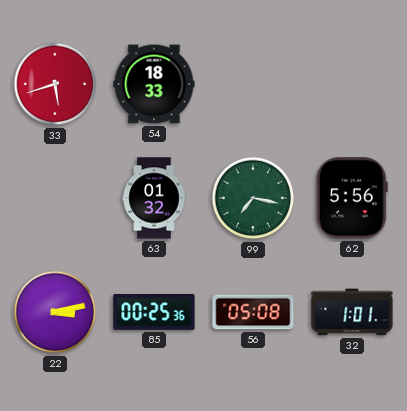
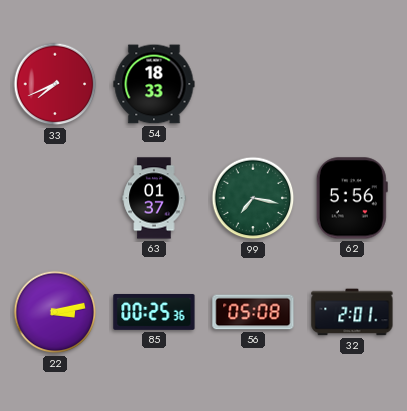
33: 5:42 -> 7:41 (55, 84)
63: 01:32 -> 01:37 (154, 198)
32: 1:01 -> 2:01 (352, 312)
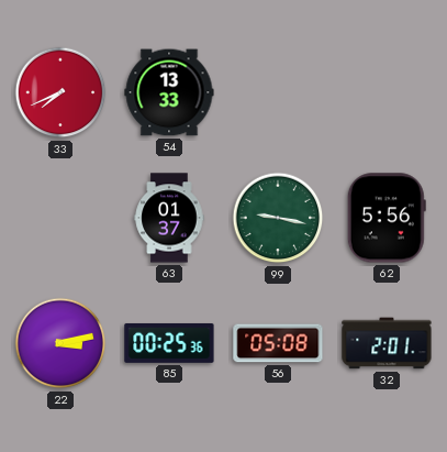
54: 18:33 -> 13:33 (169, 92)
99: 7:17 -> 9:17 (278, 218)
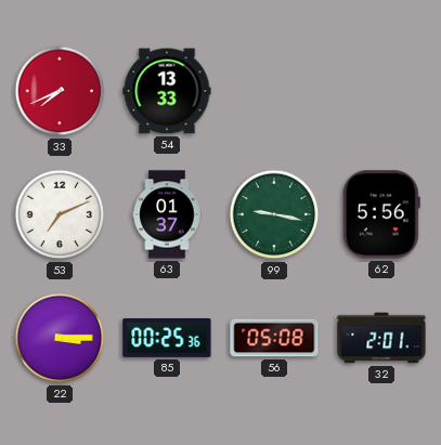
53: none -> 7:11 (60, 214)
22: 3:13 -> 3:15 (60, 338)
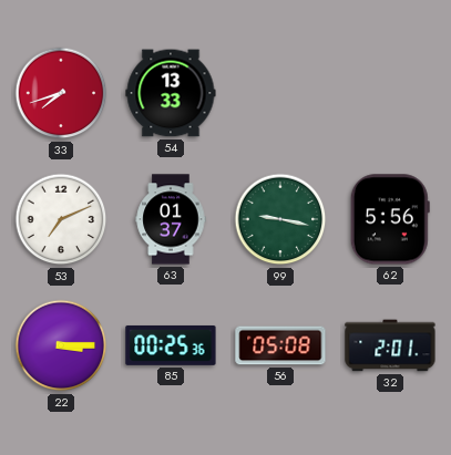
33: 7:41 -> 7:42 (61, 93)
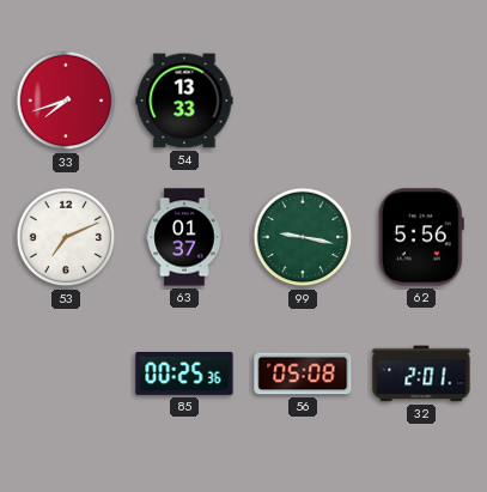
22: 3:15 -> none (61, 345)
